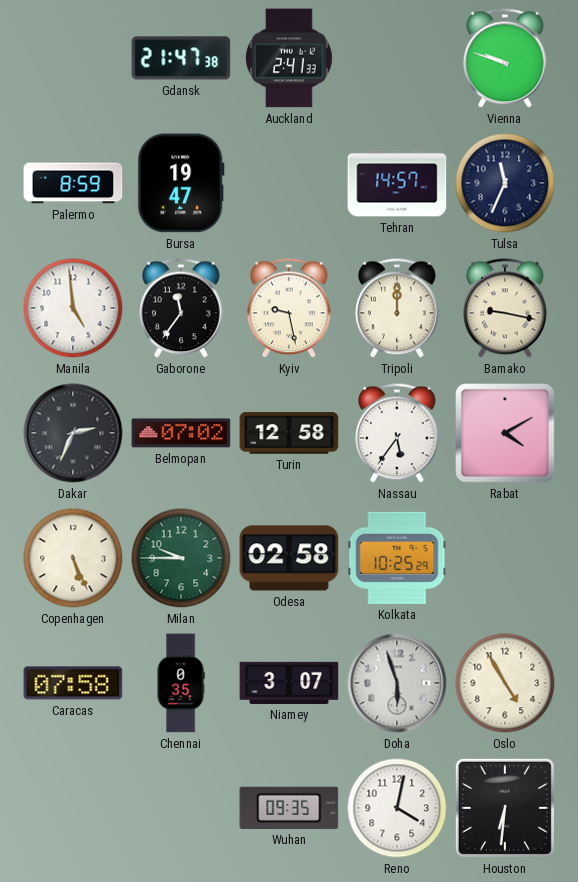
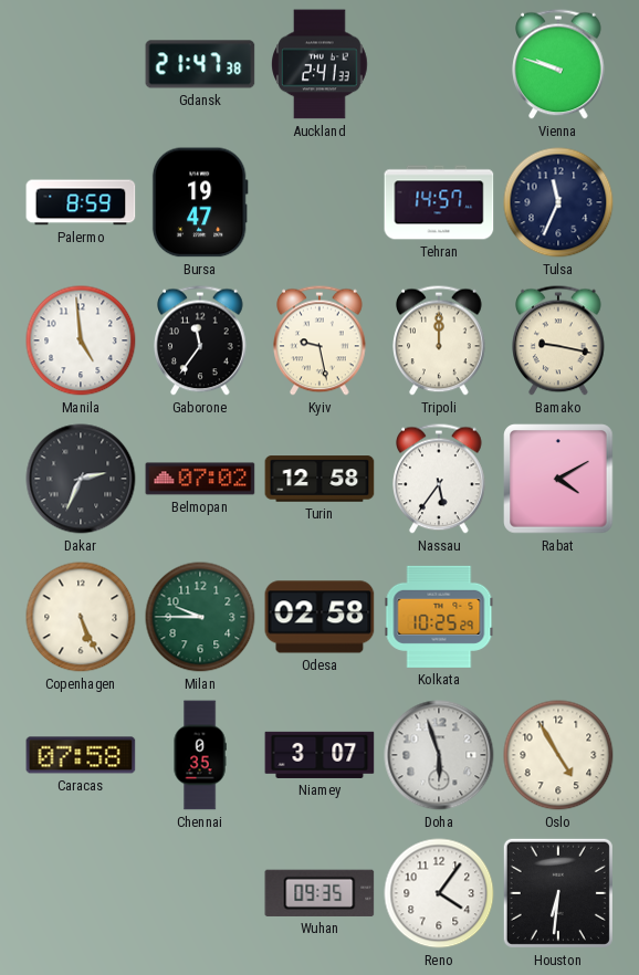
Reno: 4:02 -> 4:06 (439, 893)
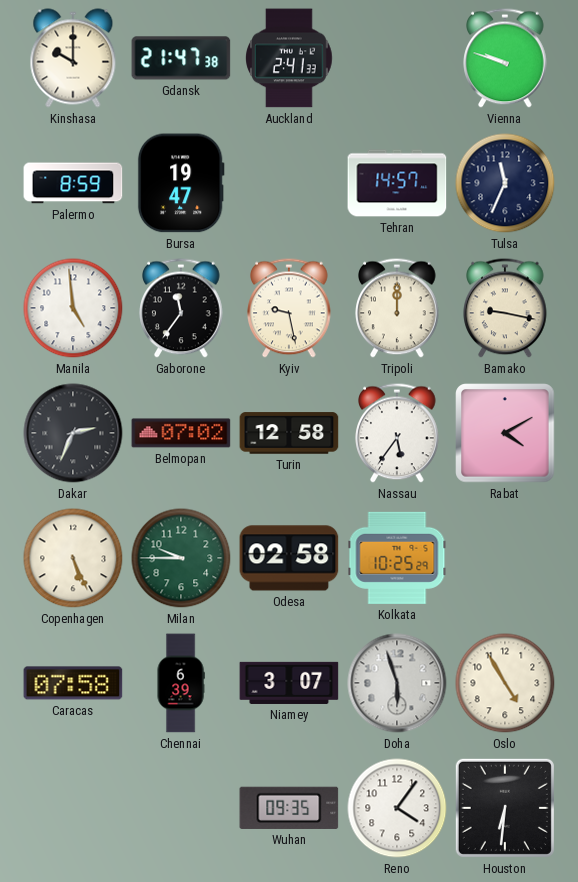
Kinshasa: none -> 10:00 (73, 58)
Chennai: 0:35 -> 6:39 (181, 683)
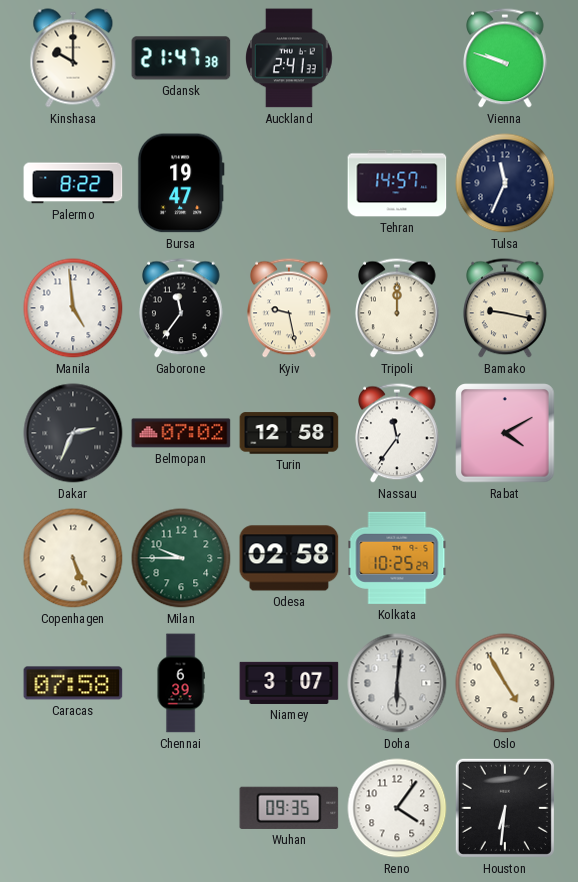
Palermo: 8:59 -> 8:22 (73, 183)
Nassau: 5:36 -> 11:36 (397, 433)
Doha: 5:57 -> 6:01 (397, 683)
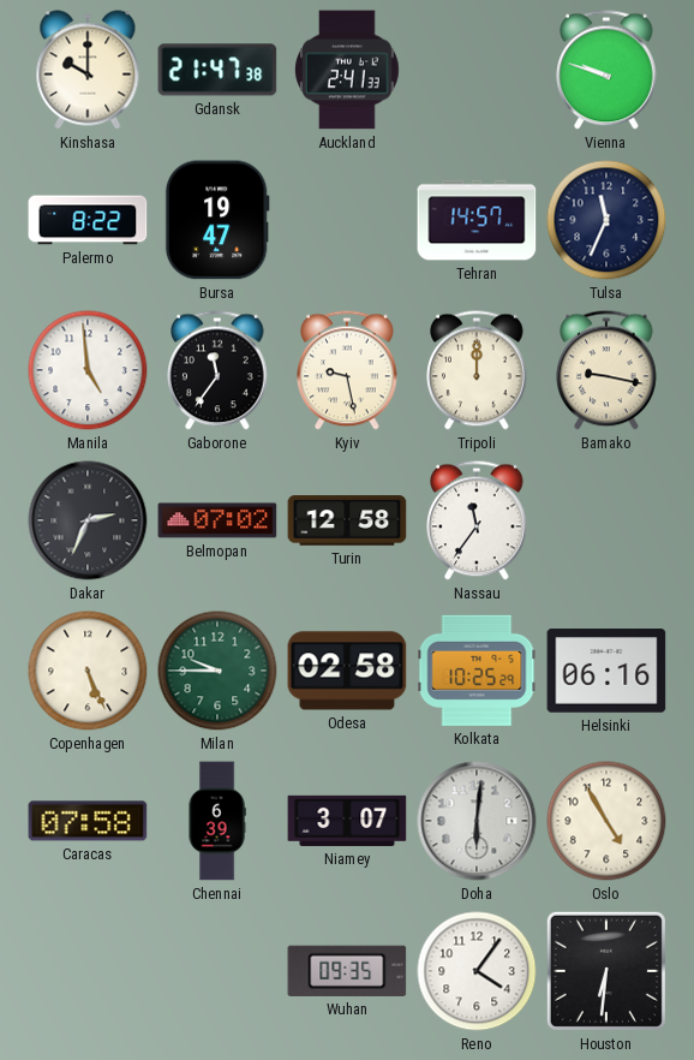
Rabat: 4:10 -> none (505, 433)
Helsinki: none -> 06:16 (606, 671)
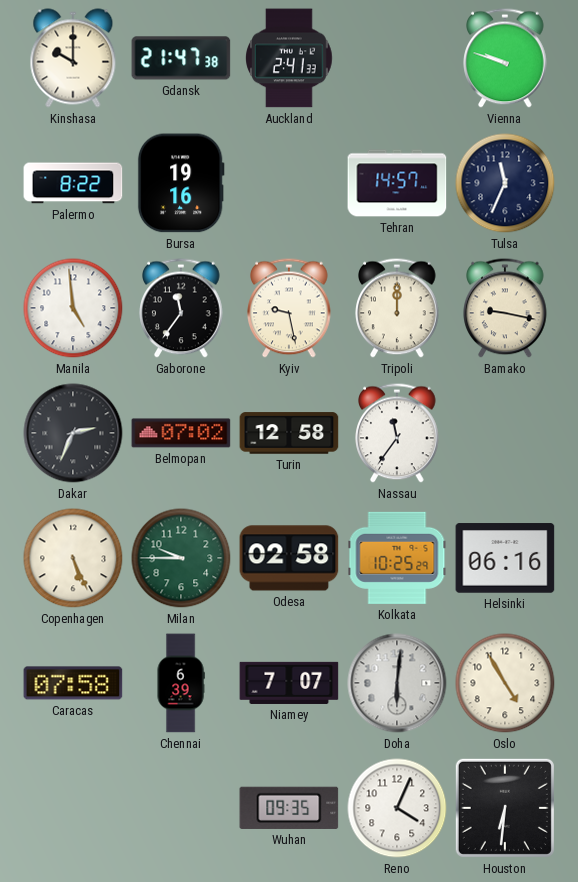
Bursa: 19:47 -> 19:16 (181, 183)
Niamey: 3:07 -> 7:07 (289, 683)
Reno: 4:06 -> 4:04 (397, 808)
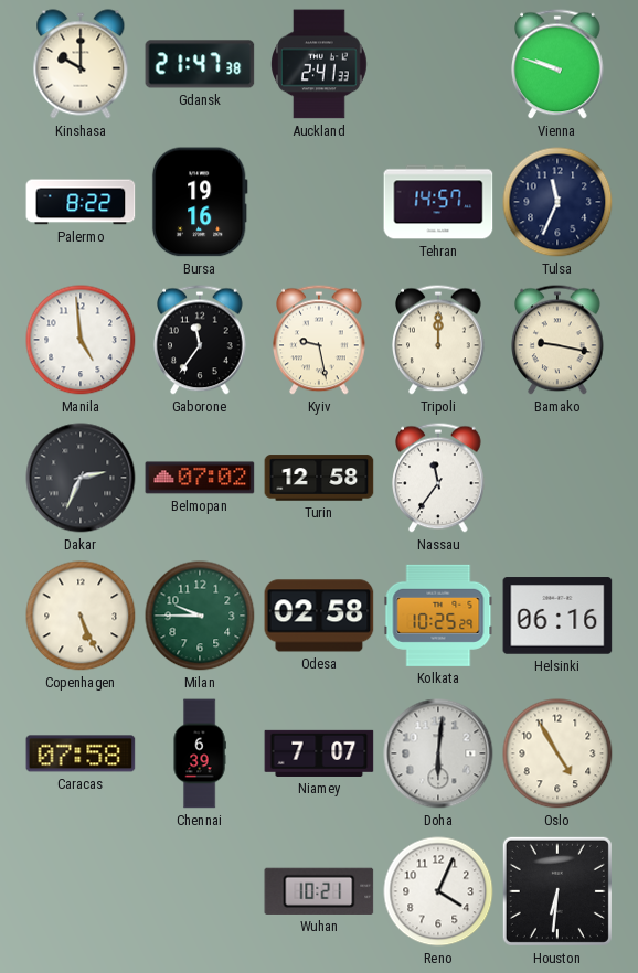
Wuhan: 09:35 -> 10:21 (319, 891)
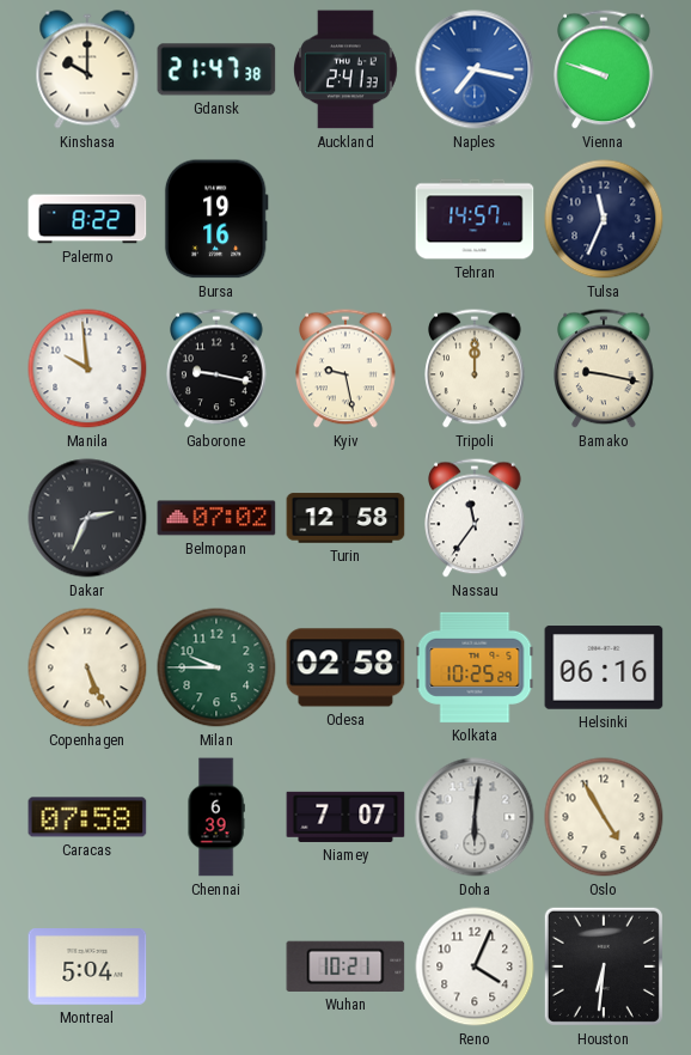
Naples: none -> 7:17 (475, 69)
Manila: 4:59 -> 9:59 (87, 368)
Gaborone: 11:36 -> 9:17 (216, 368)
Montreal: none -> 5:04 (87, 968)
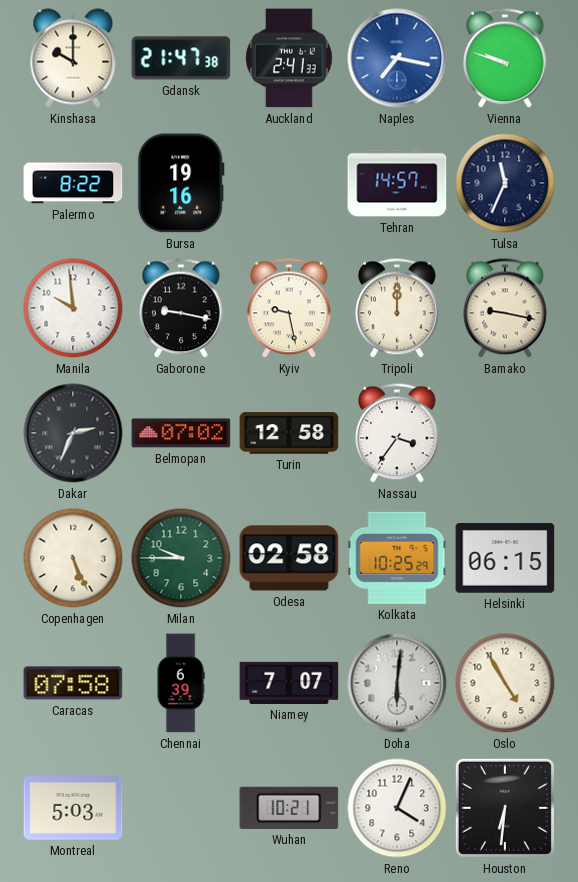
Nassau: 11:36 -> 3:36 (397, 433)
Helsinki: 06:16 -> 06:15 (505, 558)
Montreal: 5:04 -> 5:03 (73, 809)
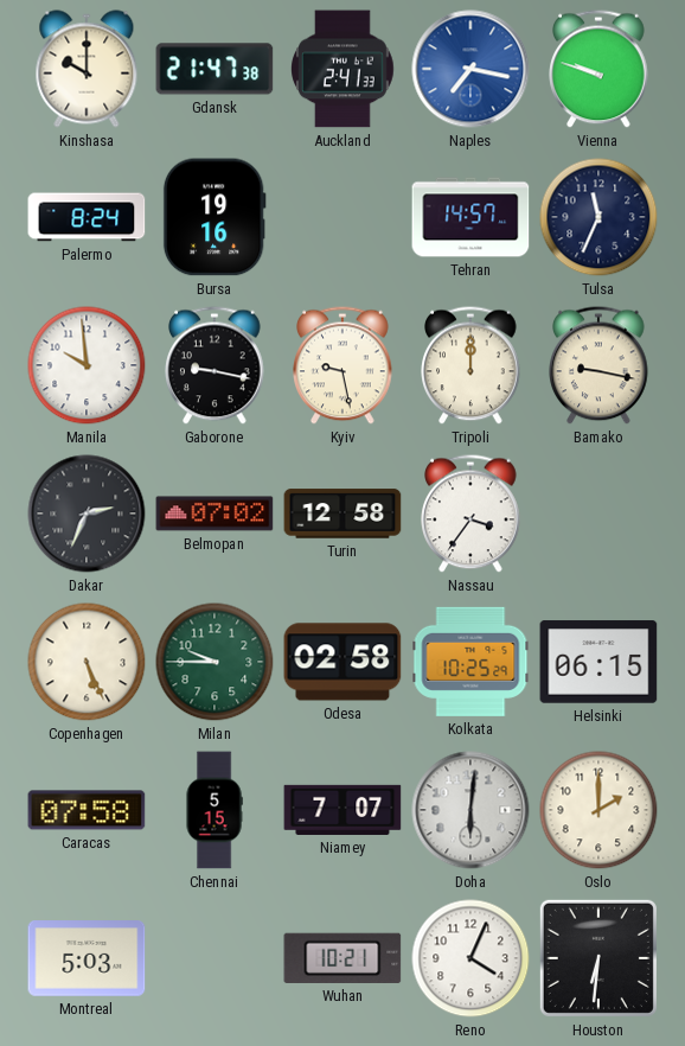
Palermo: 8:22 -> 8:24 (87, 217)
Chennai: 6:39 -> 5:15 (215, 810)
Oslo: 4:55 -> 2:00 (598, 810)
